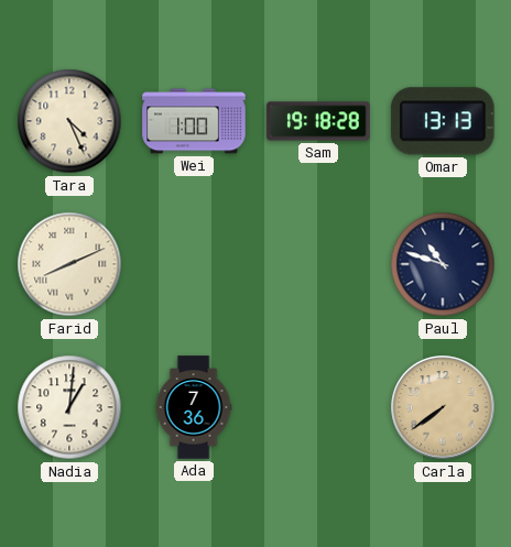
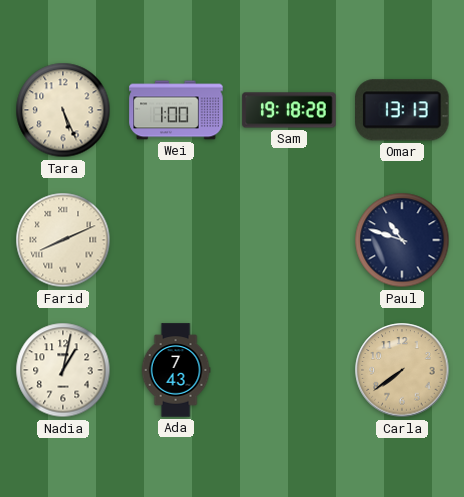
Tara: 4:26 -> 5:26 (63, 110)
Nadia: 1:01 -> 1:02 (63, 370)
Ada: 7:36 -> 7:43 (176, 370)
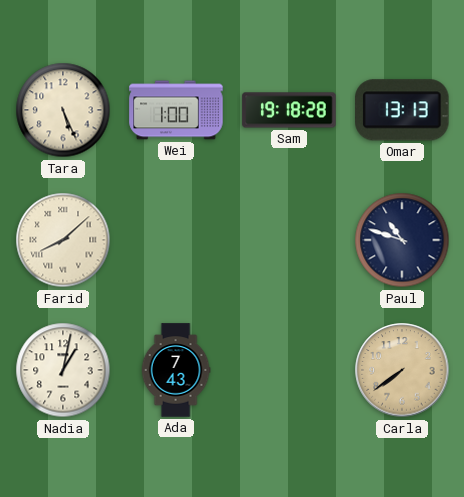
Farid: 8:11 -> 8:08 (63, 240)
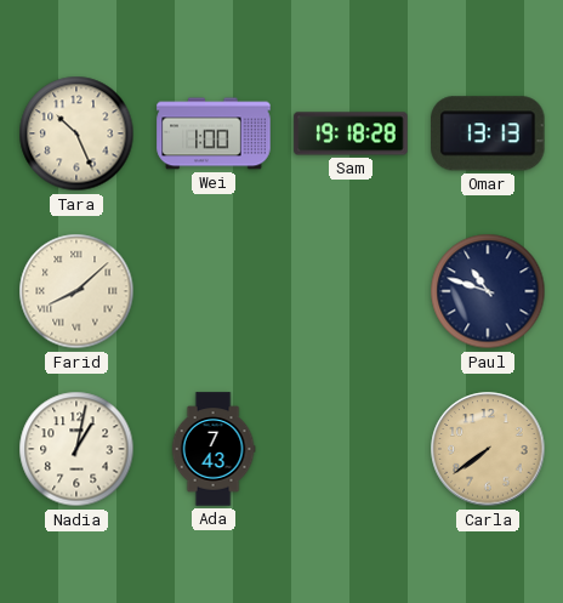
Tara: 5:26 -> 10:26 (76, 133)
